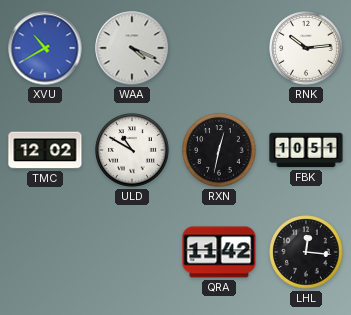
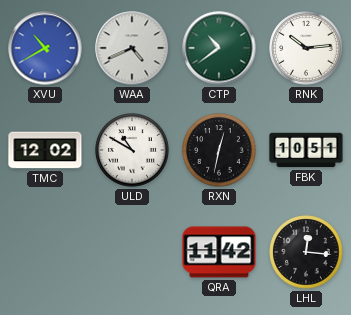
WAA: 4:19 -> 4:41 (132, 48)
CTP: none -> 10:39 (219, 48)
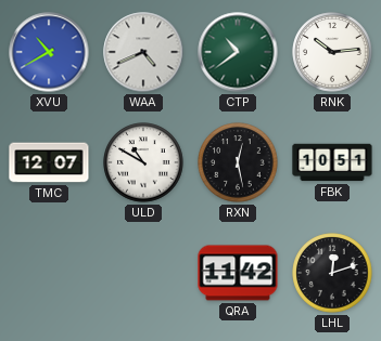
TMC: 12:02 -> 12:07 (49, 162)
RXN: 12:32 -> 12:28 (238, 162)
LHL: 12:16 -> 12:12 (332, 273)
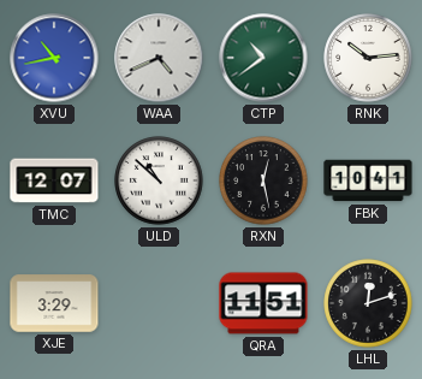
XVU: 10:40 -> 10:43 (54, 58)
ULD: 10:50 -> 10:52 (159, 180)
FBK: 10:51 -> 10:41 (368, 180)
XJE: none -> 3:29 (54, 303)
QRA: 11:42 -> 11:51 (263, 303)
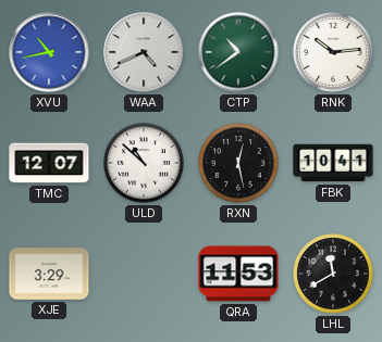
QRA: 11:51 -> 11:53 (238, 274)
LHL: 12:12 -> 11:40 (333, 274)
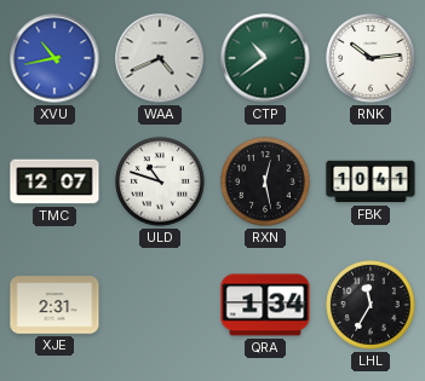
ULD: 10:52 -> 10:48 (160, 181)
XJE: 3:29 -> 2:31 (54, 305)
QRA: 11:53 -> 1:34 (265, 305)
LHL: 11:40 -> 11:35 (371, 305)
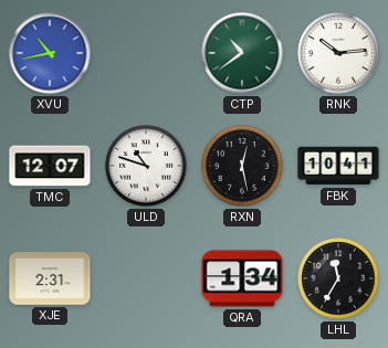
WAA: 4:41 -> none (160, 58)
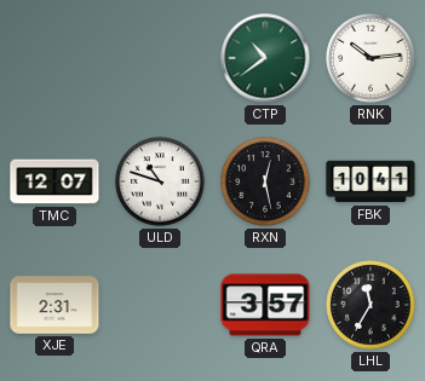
XVU: 10:43 -> none (50, 53)
QRA: 1:34 -> 3:57 (265, 305)
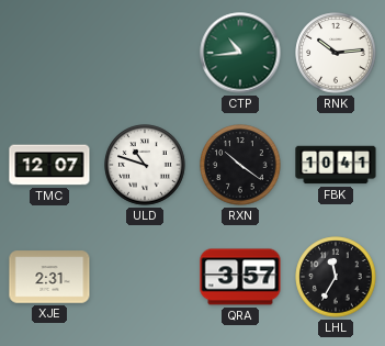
CTP: 10:39 -> 10:44 (240, 53)
RXN: 12:28 -> 10:21 (240, 165)
